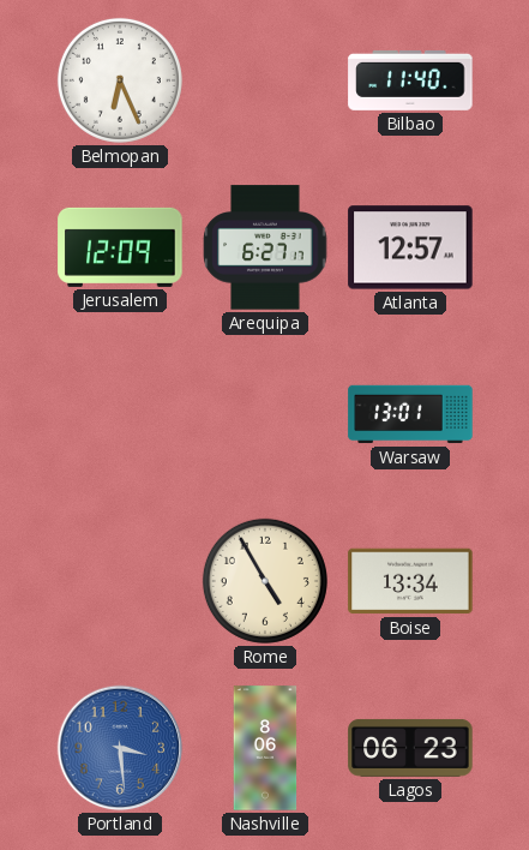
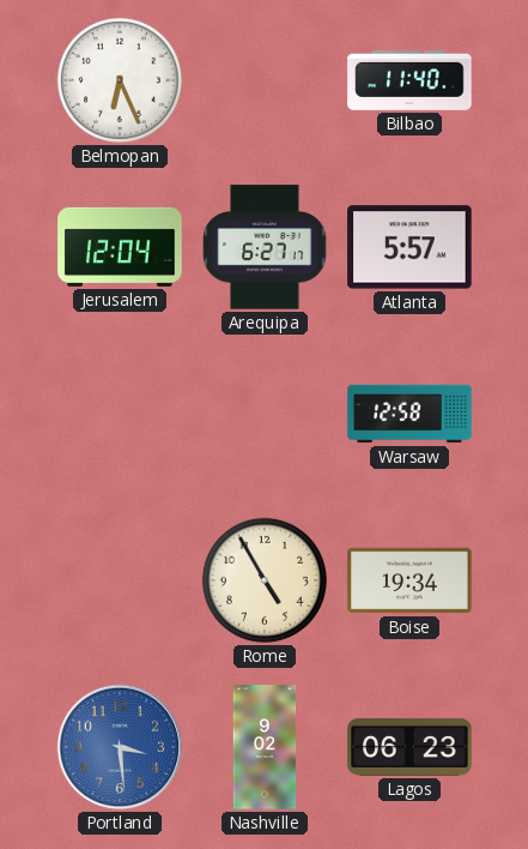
Jerusalem: 12:09 -> 12:04 (120, 247)
Atlanta: 12:57 -> 5:57 (409, 247)
Warsaw: 13:01 -> 12:58 (409, 414)
Boise: 13:34 -> 19:34 (409, 580)
Nashville: 8:06 -> 9:02 (265, 747)
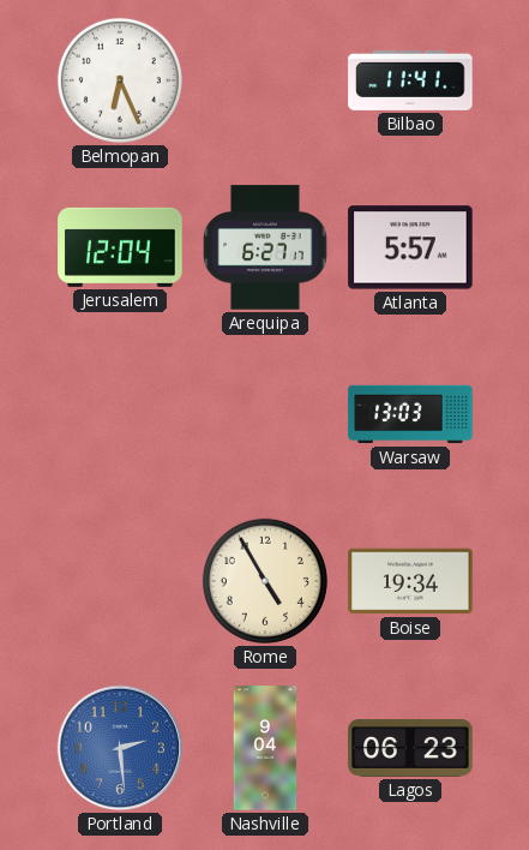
Bilbao: 11:40 -> 11:41 (410, 80)
Warsaw: 12:58 -> 13:03 (410, 414)
Portland: 3:29 -> 2:29 (120, 748)
Nashville: 9:02 -> 9:04 (265, 748)
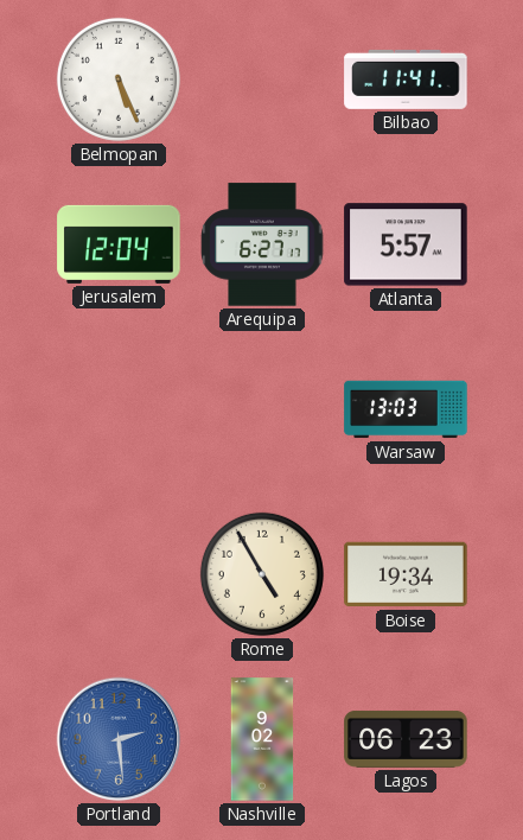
Belmopan: 6:26 -> 5:26 (119, 79)
Nashville: 9:04 -> 9:02 (262, 739)
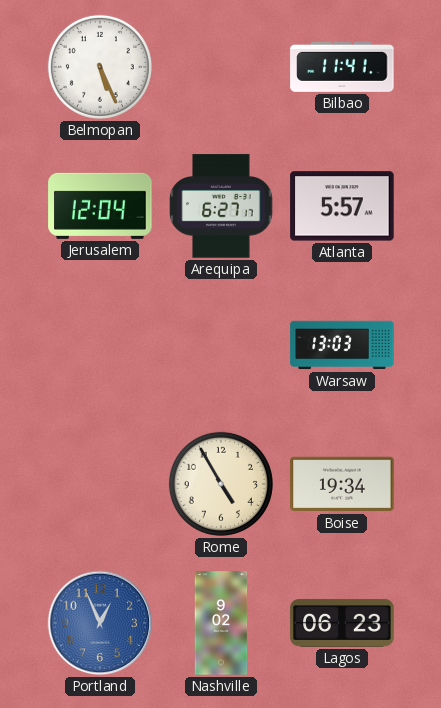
Portland: 2:29 -> 12:56 (100, 623)
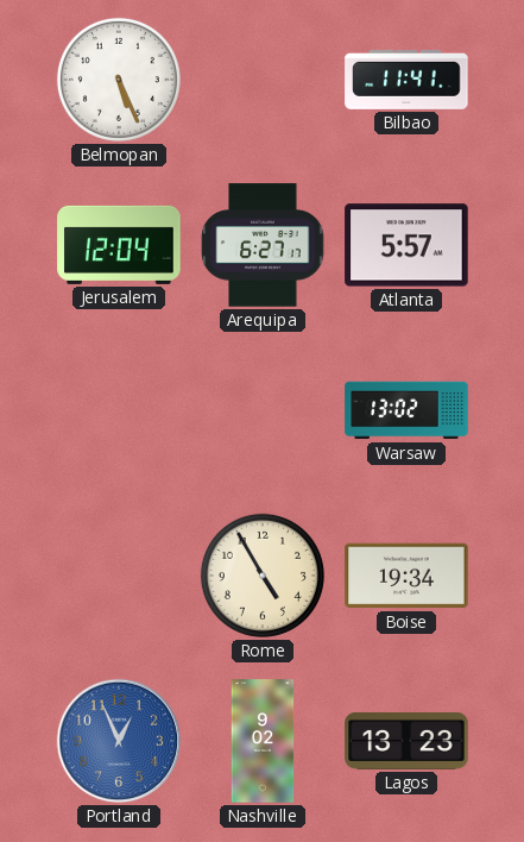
Warsaw: 13:03 -> 13:02 (406, 410)
Lagos: 06:23 -> 13:23 (406, 741)
